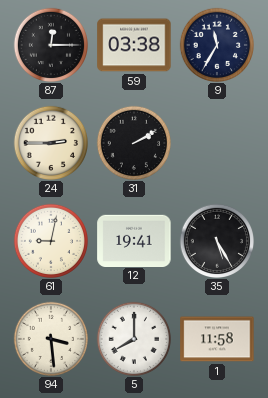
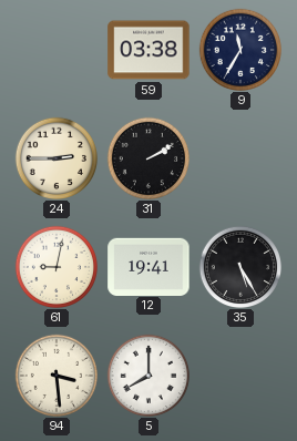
87: 12:15 -> none (50, 44)
1: 11:58 -> none (217, 339)
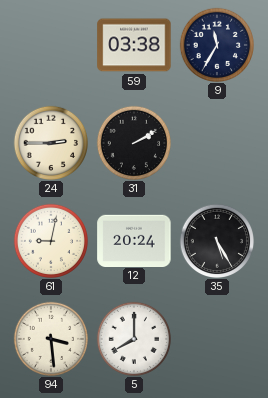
12: 19:41 -> 20:24 (134, 240)
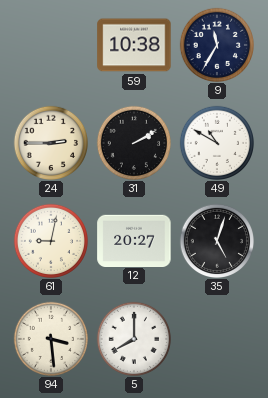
59: 03:38 -> 10:38 (134, 45)
49: none -> 10:50 (216, 142)
12: 20:24 -> 20:27 (134, 240)
35: 5:25 -> 5:03 (216, 240)
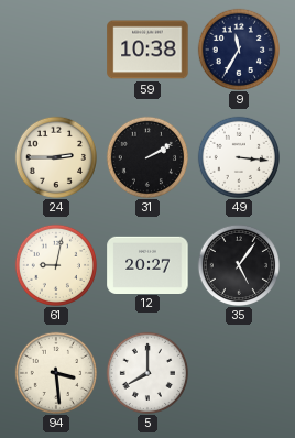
49: 10:50 -> 3:16 (238, 156)
35: 5:03 -> 5:06 (238, 264)
